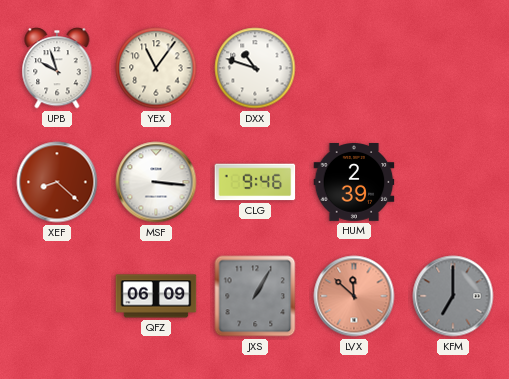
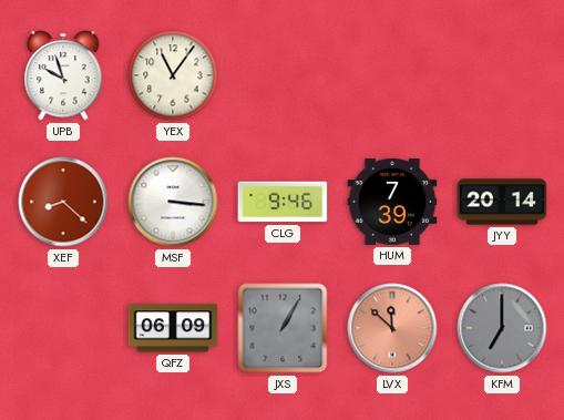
DXX: 10:48 -> none (255, 68)
HUM: 2:39 -> 7:39 (392, 203)
JYY: none -> 20:14 (502, 202)
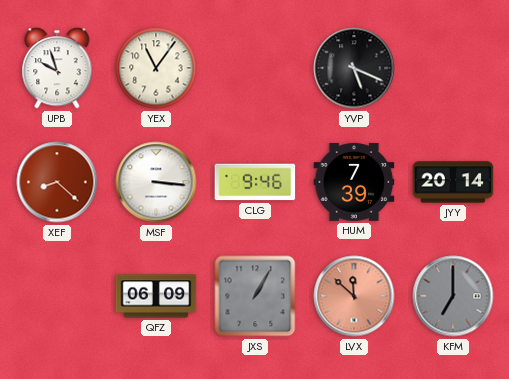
YVP: none -> 5:19 (354, 68)
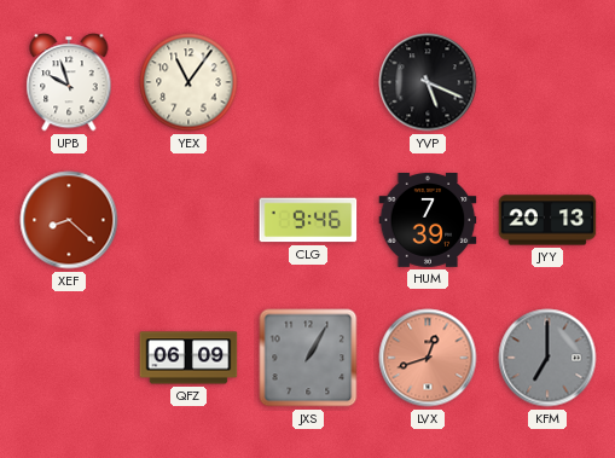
MSF: 3:16 -> none (156, 182)
JYY: 20:14 -> 20:13 (547, 220)
LVX: 11:52 -> 12:42 (428, 358)
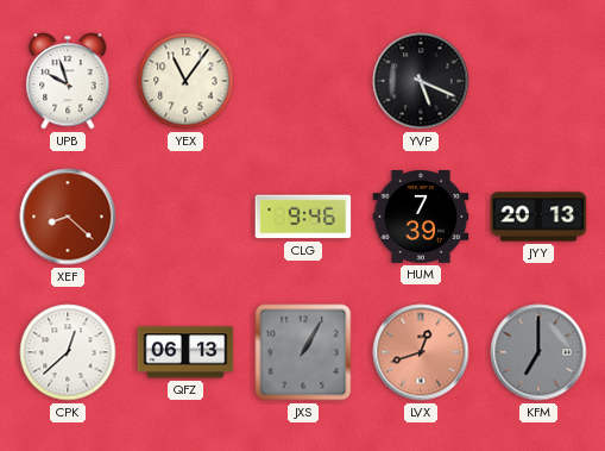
CPK: none -> 12:38 (68, 352)
QFZ: 06:09 -> 06:13 (185, 352)
